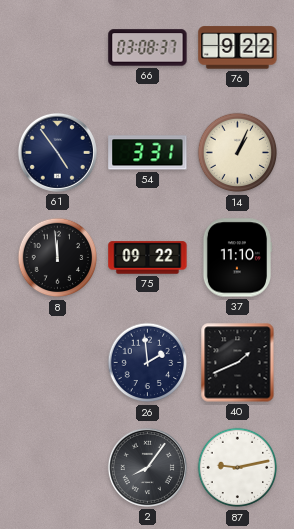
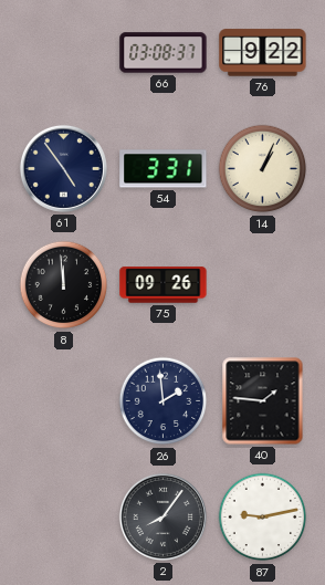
75: 09:22 -> 09:26 (164, 285)
37: 11:10 -> none (236, 258)
40: 1:41 -> 1:46 (263, 401)
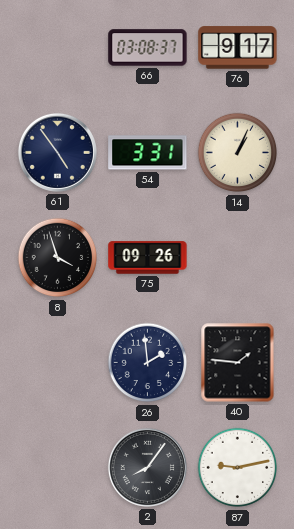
76: 9:22 -> 9:17 (238, 48)
8: 11:59 -> 3:57 (58, 258)
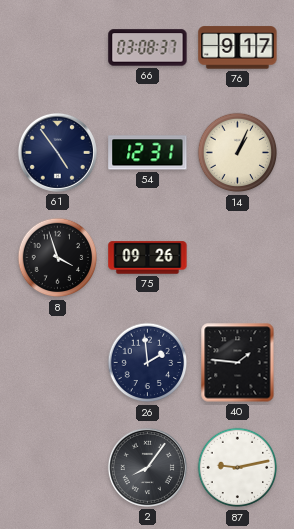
54: 3:31 -> 12:31 (148, 153)
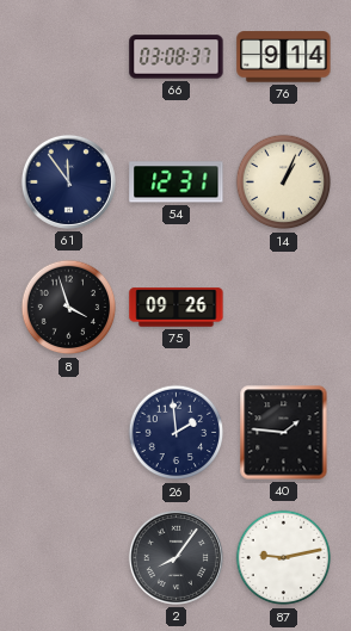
76: 9:17 -> 9:14 (284, 57)
61: 4:54 -> 11:54 (68, 181)
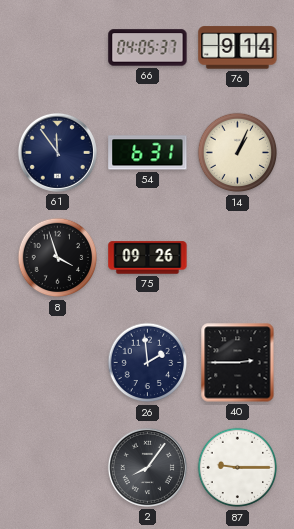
66: 03:08 -> 04:05 (148, 48)
54: 12:31 -> 6:31 (148, 153)
40: 1:46 -> 2:45 (238, 363)
87: 9:13 -> 9:15 (238, 468)
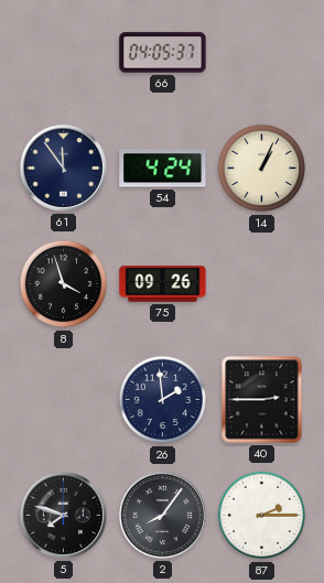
76: 9:14 -> none (238, 48)
54: 6:31 -> 4:24 (163, 169)
5: none -> 7:48 (63, 515)
87: 9:15 -> 2:15 (262, 516)
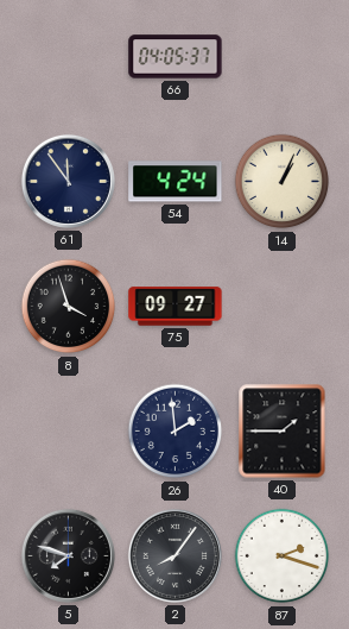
75: 09:26 -> 09:27 (176, 307)
40: 2:45 -> 1:45 (283, 432)
87: 2:15 -> 2:18 (283, 556)
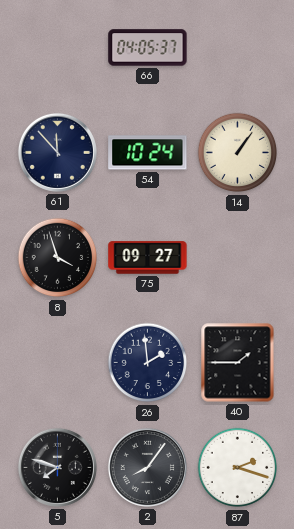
61: 11:54 -> 11:53 (57, 152)
54: 4:24 -> 10:24 (148, 153)
14: 1:04 -> 1:06 (238, 153)
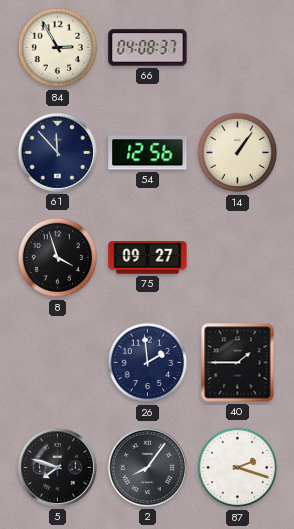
84: none -> 2:55 (58, 48)
66: 04:05 -> 04:08 (148, 48)
54: 10:24 -> 12:56 (148, 153)
